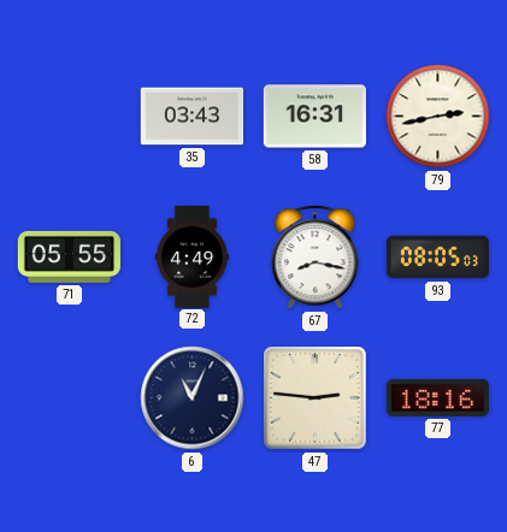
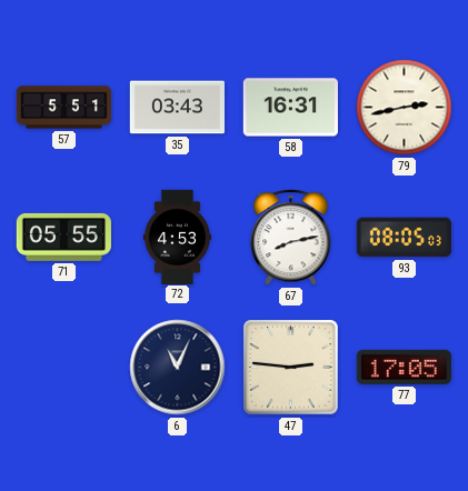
57: none -> 5:51 (63, 108)
72: 4:49 -> 4:53 (177, 237)
67: 8:17 -> 8:13 (291, 238)
77: 18:16 -> 17:05 (404, 367)
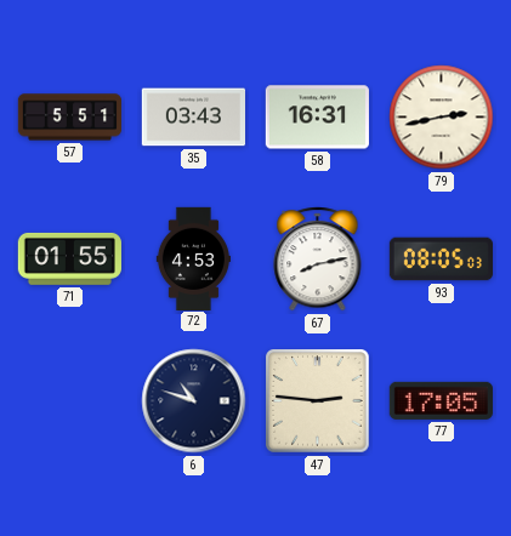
71: 05:55 -> 01:55 (69, 258)
6: 11:04 -> 10:48 (194, 401)
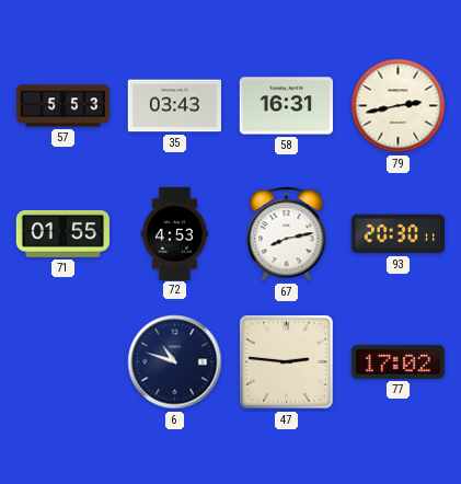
57: 5:51 -> 5:53 (62, 106)
93: 08:05 -> 20:30 (397, 234)
77: 17:05 -> 17:02 (397, 361)
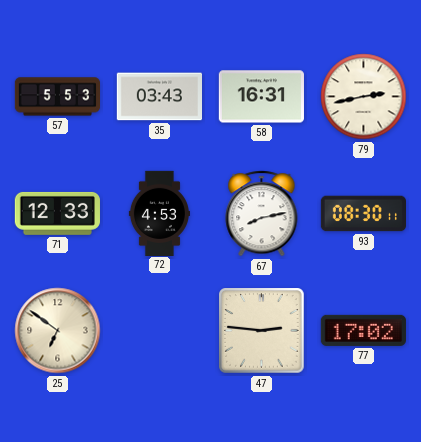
71: 01:55 -> 12:33 (57, 213)
93: 20:30 -> 08:30 (363, 214)
25: none -> 6:51 (58, 331)
6: 10:48 -> none (175, 362)
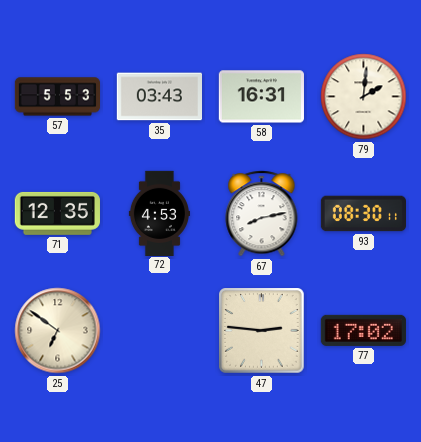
79: 2:43 -> 2:01 (364, 97)
71: 12:33 -> 12:35 (57, 213)
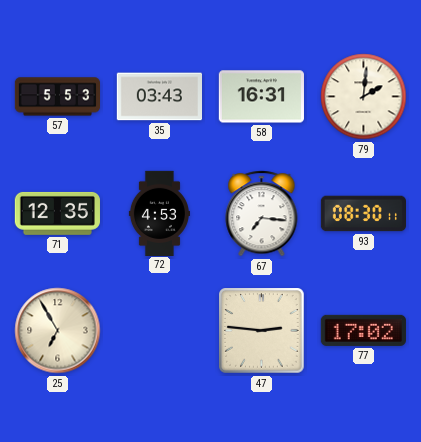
67: 8:13 -> 7:16 (262, 214)
25: 6:51 -> 6:55 (58, 331)
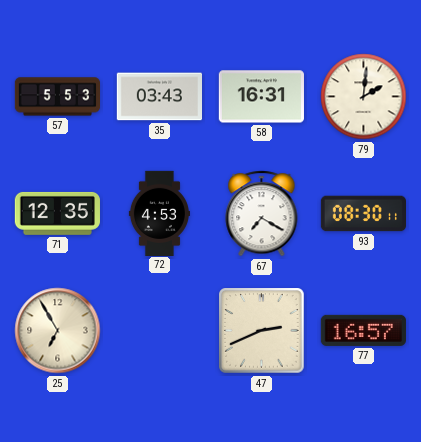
67: 7:16 -> 7:20 (262, 214)
47: 2:46 -> 2:41 (262, 331)
77: 17:02 -> 16:57 (363, 330)
